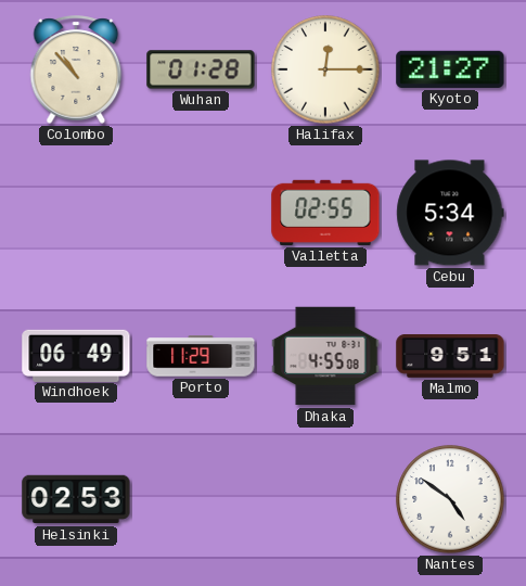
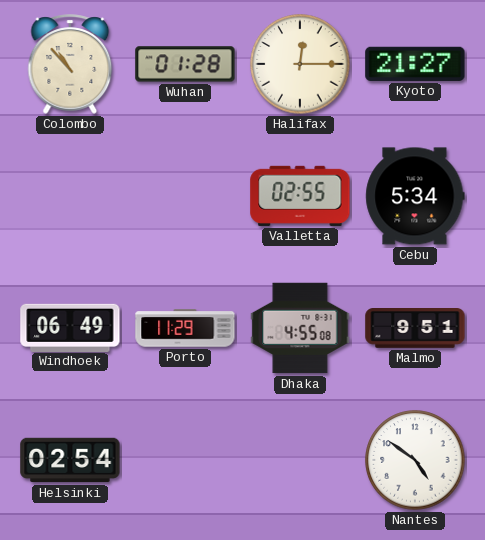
Helsinki: 02:53 -> 02:54 (70, 460)
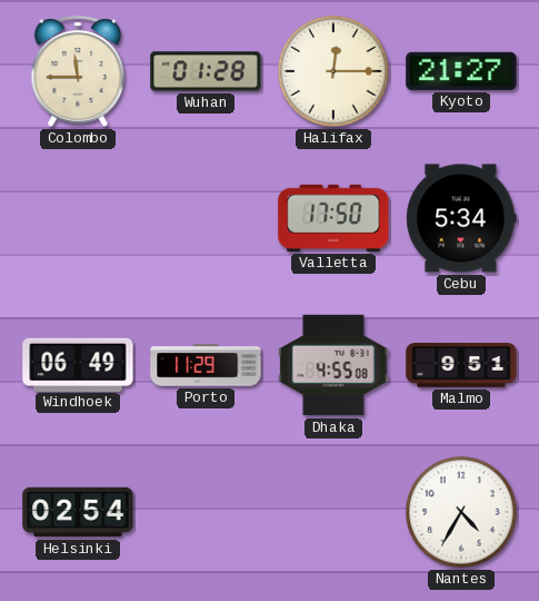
Colombo: 10:53 -> 11:45 (78, 71)
Valletta: 02:55 -> 17:50 (333, 218)
Nantes: 4:51 -> 4:35 (461, 512)
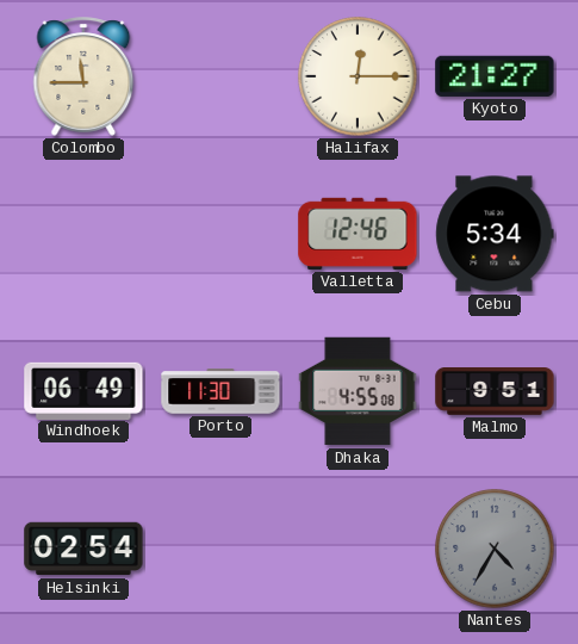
Wuhan: 01:28 -> none (206, 71)
Valletta: 17:50 -> 12:46 (358, 234)
Porto: 11:29 -> 11:30 (220, 391)
Nantes dial: white -> grey (495, 549)
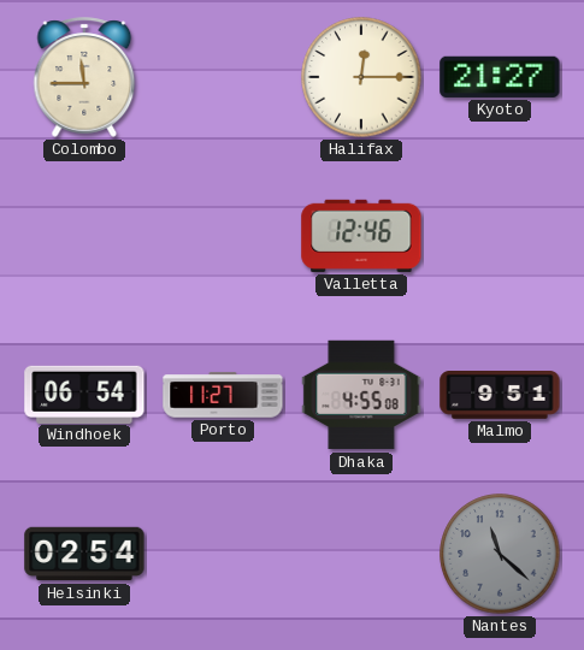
Cebu: 5:34 -> none (495, 234)
Windhoek: 06:49 -> 06:54 (84, 394)
Porto: 11:30 -> 11:27 (223, 395)
Nantes: 4:35 -> 11:22 (500, 554)
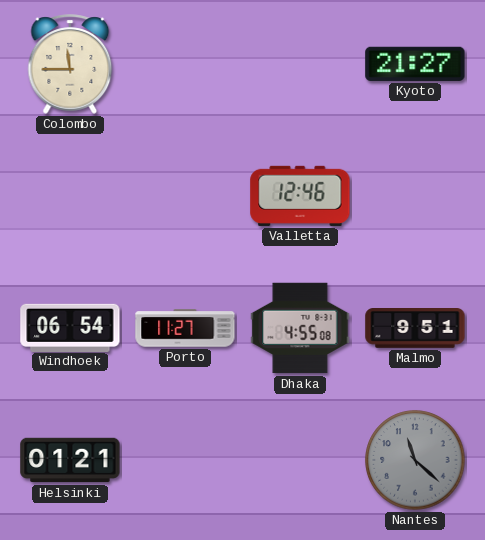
Halifax: 12:15 -> none (361, 77)
Helsinki: 02:54 -> 01:21 (70, 460)
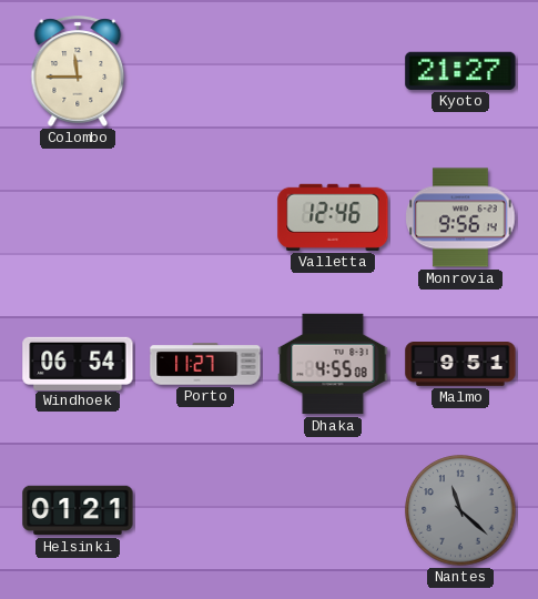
Monrovia: none -> 9:56 (460, 217)
